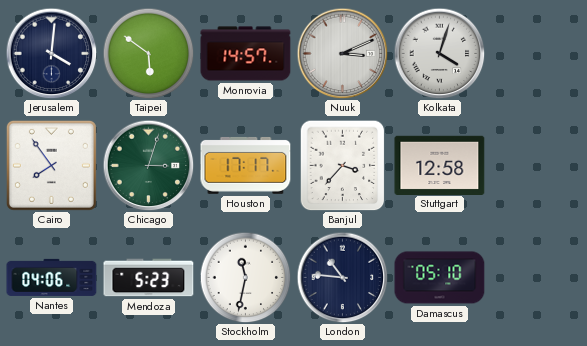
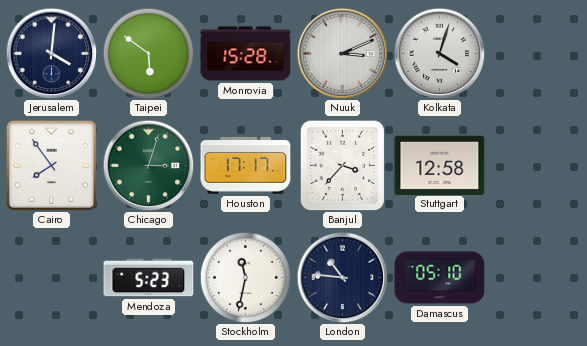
Monrovia: 14:57 -> 15:28 (246, 54)
Nantes: 04:06 -> none (52, 277)
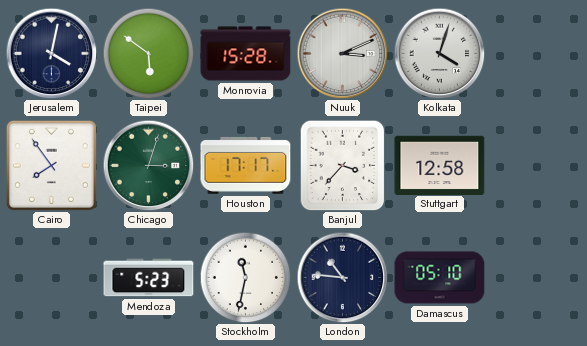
Jerusalem: 4:01 -> 4:02 (51, 53)
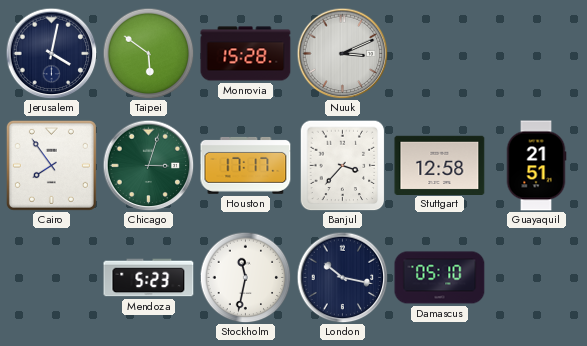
Kolkata: 4:03 -> none (439, 53)
Guayaquil: none -> 21:51 (536, 166)
London: 10:46 -> 10:17 (342, 277)
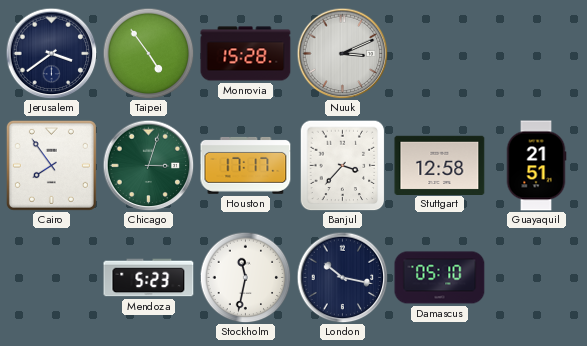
Jerusalem: 4:02 -> 3:39 (51, 53)
Taipei: 5:51 -> 4:54 (148, 53)
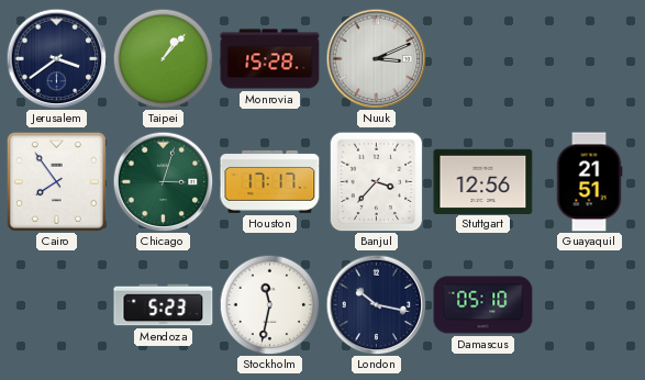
Taipei: 4:54 -> 1:07 (163, 58)
Stuttgart: 12:58 -> 12:56 (483, 181)
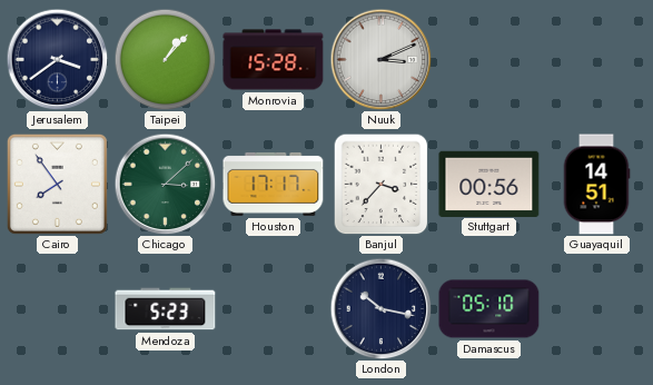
Chicago: 3:03 -> 3:08 (165, 184)
Stuttgart: 12:56 -> 00:56 (489, 184)
Guayaquil: 21:51 -> 14:51 (596, 185)
Stockholm: 11:32 -> none (269, 304)
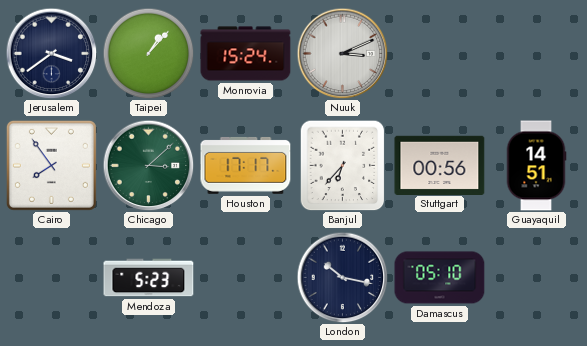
Monrovia: 15:28 -> 15:24 (246, 54)
Banjul: 3:37 -> 6:37 (343, 165)
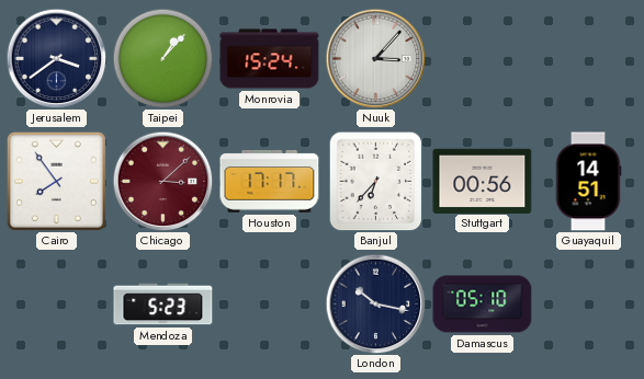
Nuuk: 3:11 -> 3:07 (375, 58)
Chicago dial: green -> burgundy (162, 181)
